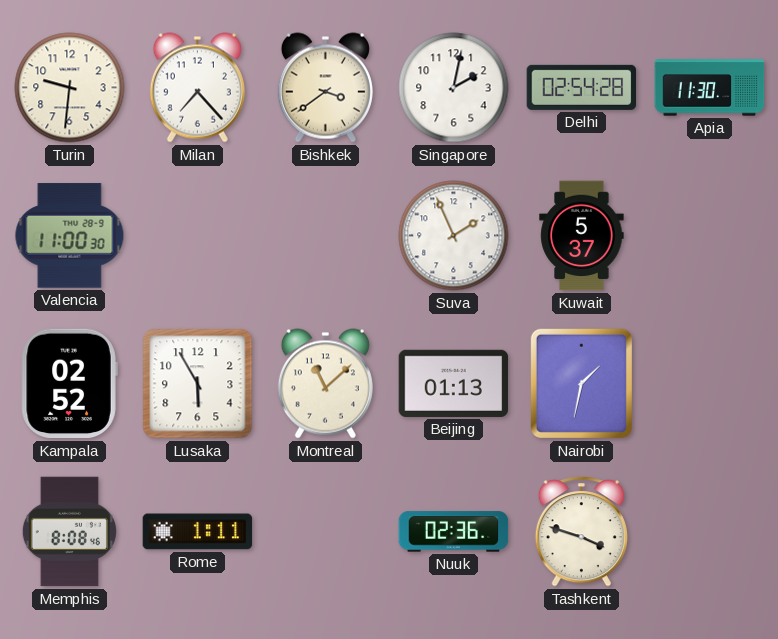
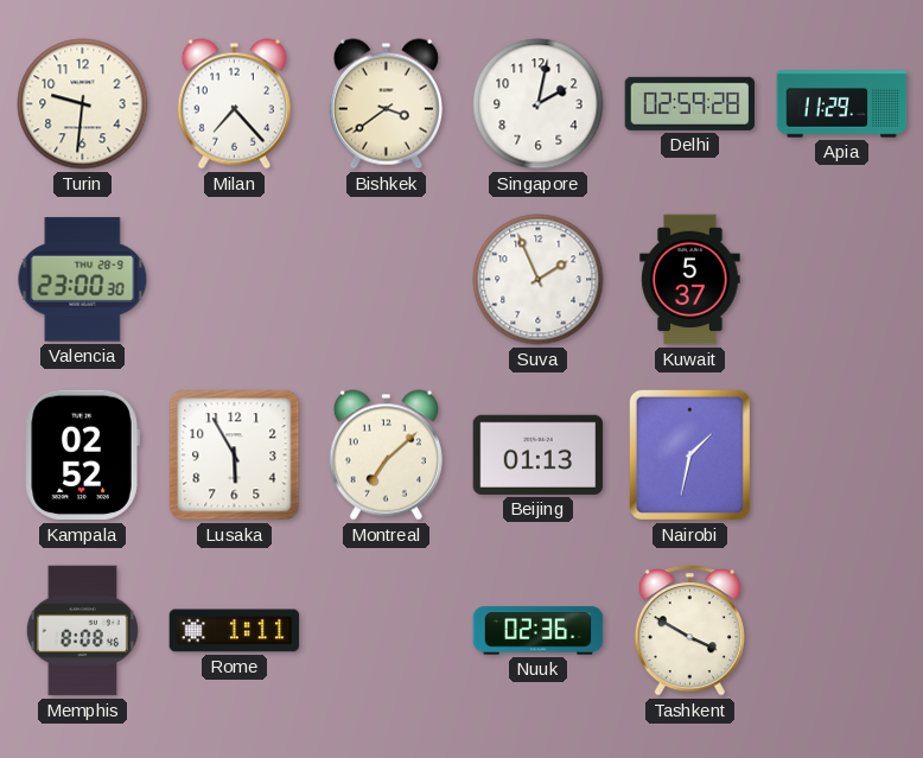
Delhi: 02:54 -> 02:59 (690, 103)
Apia: 11:30 -> 11:29 (842, 104)
Valencia: 11:00 -> 23:00 (83, 280)
Montreal: 11:08 -> 7:08 (386, 456)
Tashkent: 3:48 -> 3:50 (689, 631)
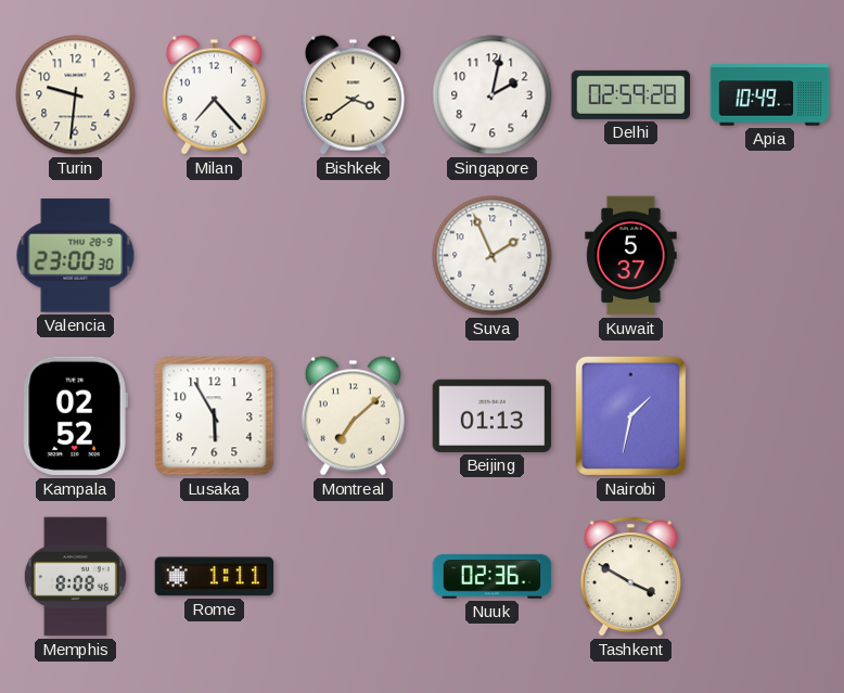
Apia: 11:29 -> 10:49 (770, 95)
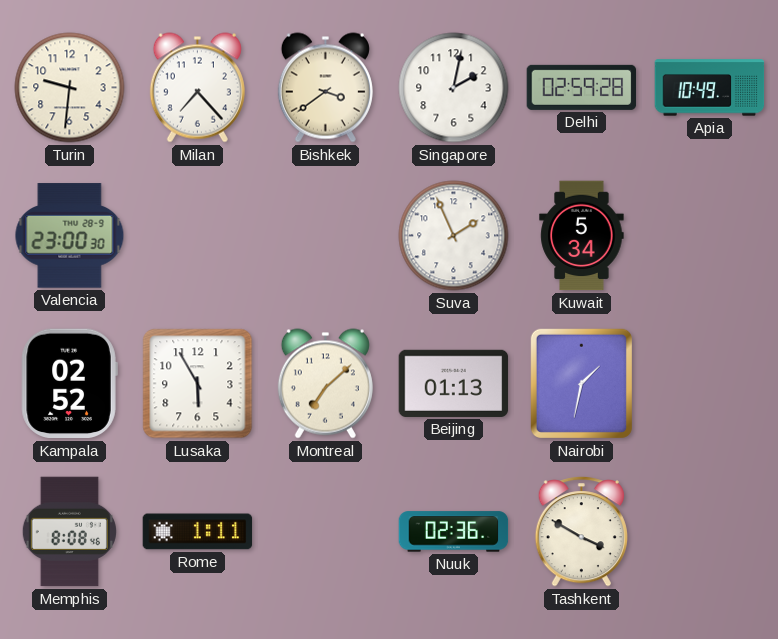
Kuwait: 5:37 -> 5:34 (582, 236)
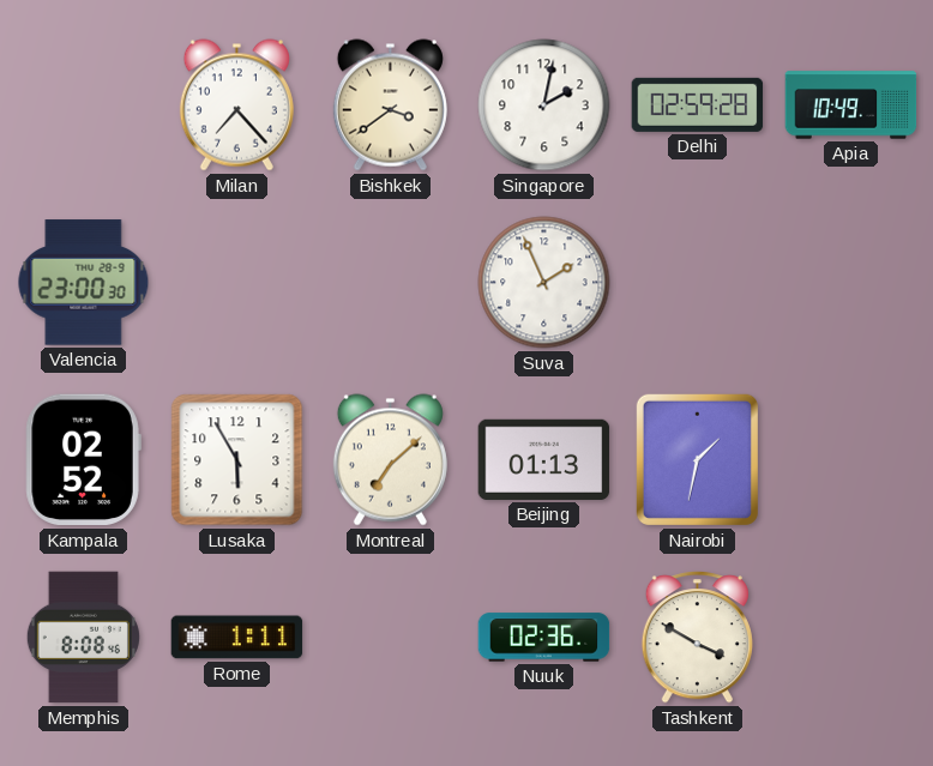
Turin: 9:31 -> none (70, 88)
Kuwait: 5:34 -> none (582, 236)
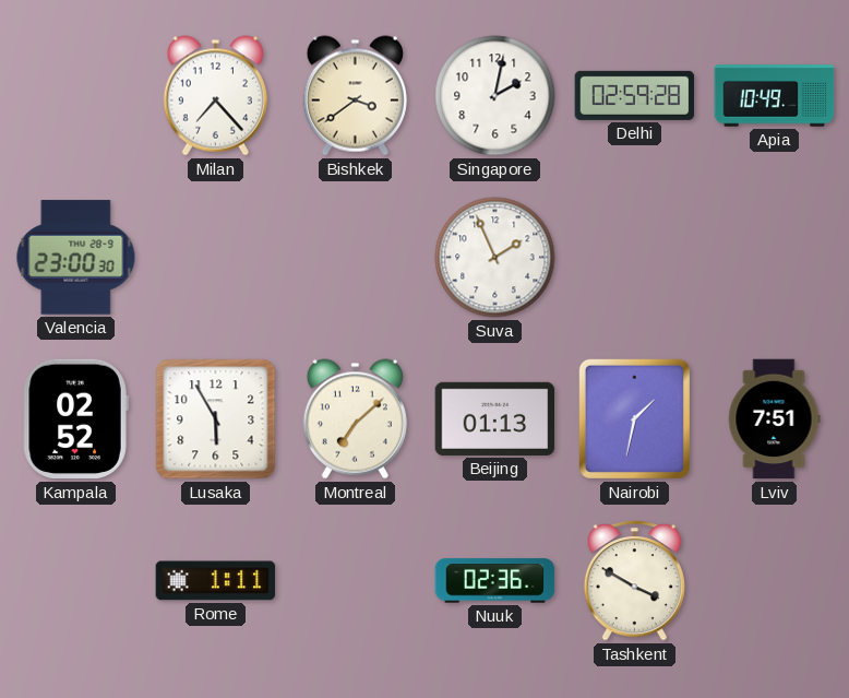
Lviv: none -> 7:51 (774, 419)
Memphis: 8:08 -> none (83, 638)
